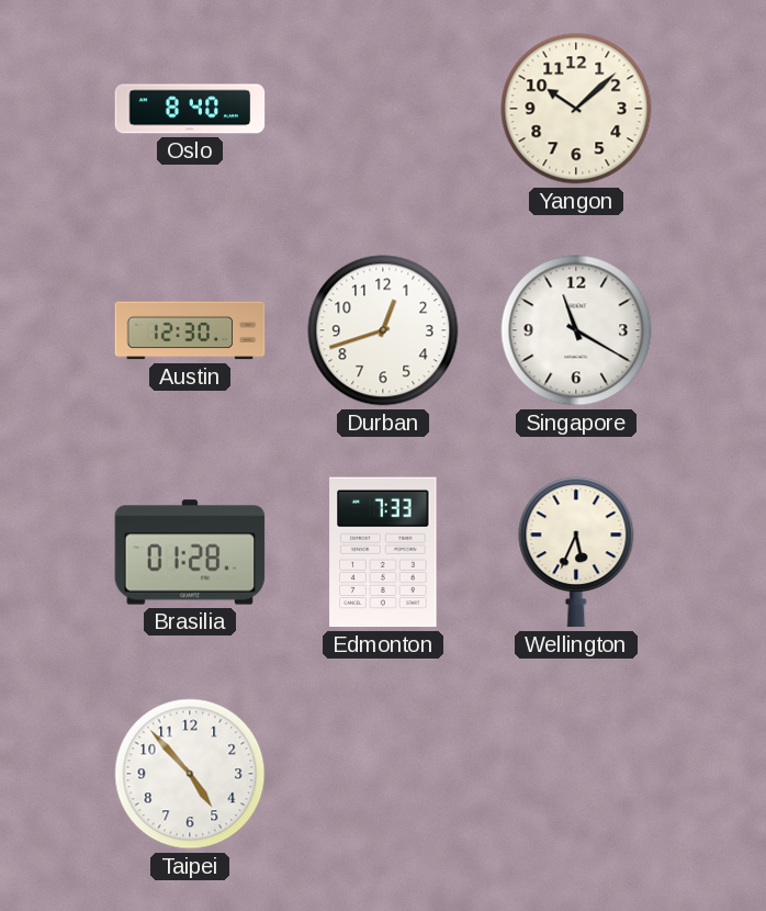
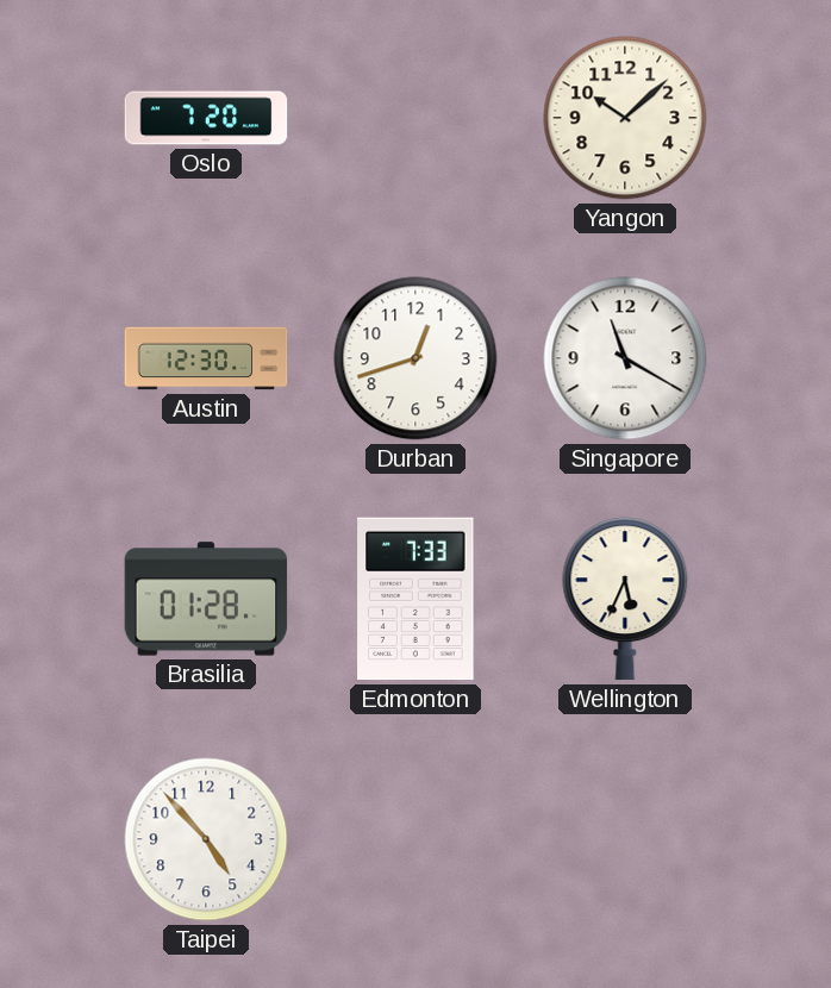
Oslo: 8:40 -> 7:20 (206, 118)
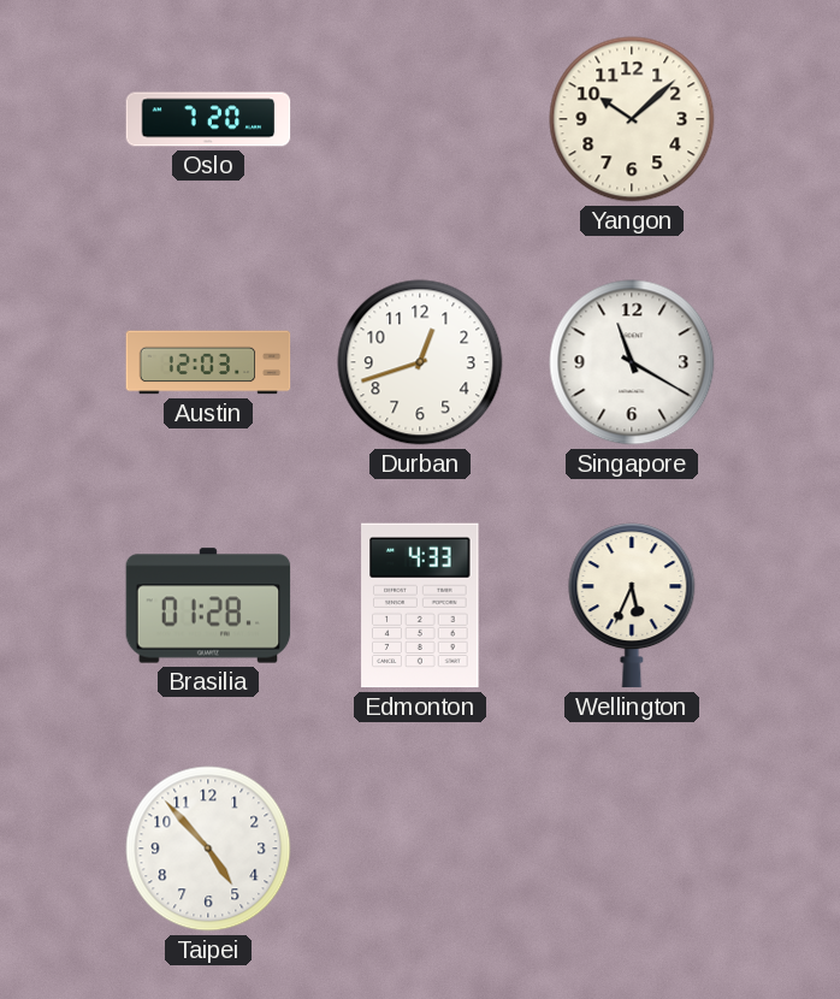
Austin: 12:30 -> 12:03 (208, 362)
Edmonton: 7:33 -> 4:33 (420, 605)
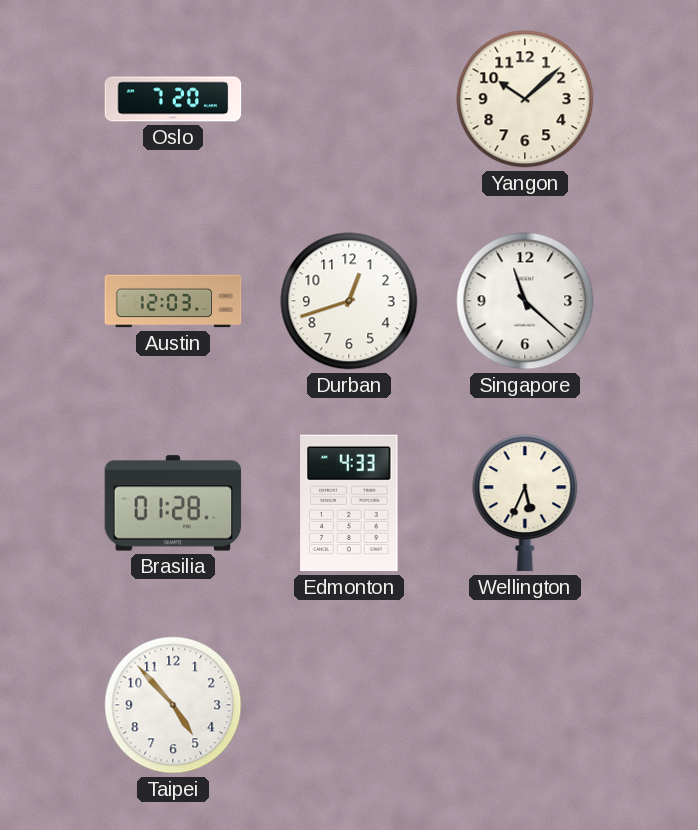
Singapore: 11:20 -> 11:22 (525, 301)
